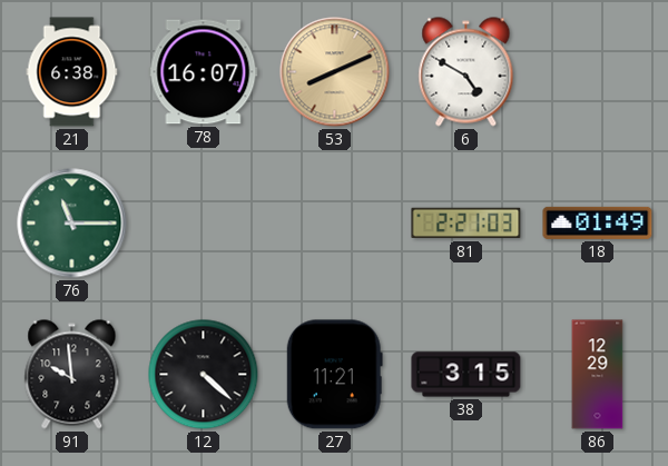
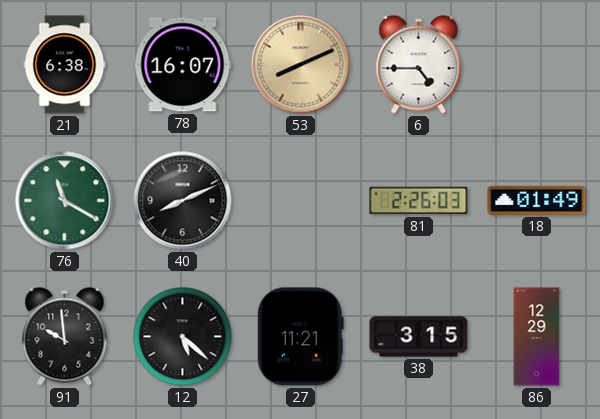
6: 4:50 -> 4:45 (419, 65)
76: 11:15 -> 11:20 (65, 201)
40: none -> 8:11 (183, 201)
81: 2:21 -> 2:26 (419, 201)
12: 4:22 -> 5:22 (183, 337)
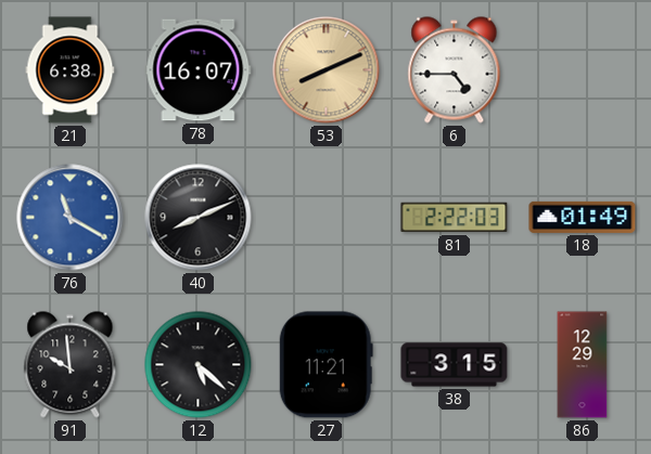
76 dial: green -> blue (71, 218)
81: 2:26 -> 2:22 (455, 218)
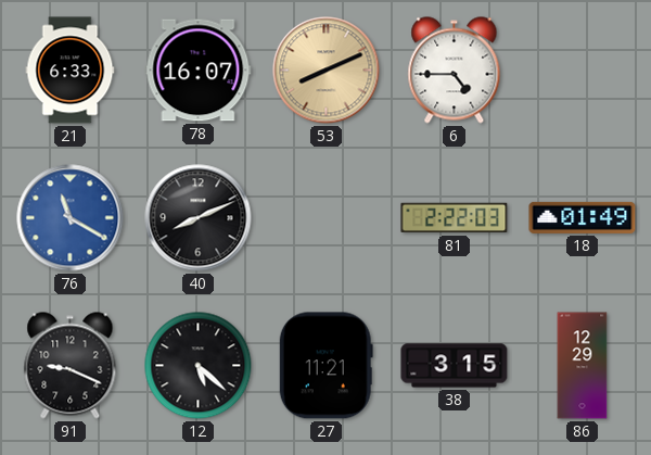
21: 6:38 -> 6:33 (71, 71)
91: 9:59 -> 9:19 (71, 366)
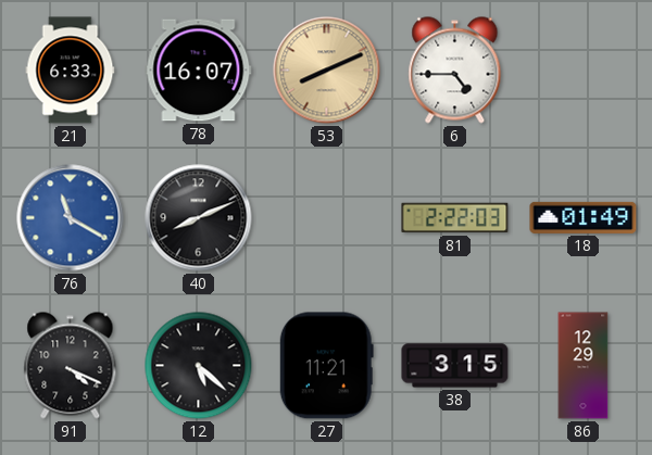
91: 9:19 -> 4:19 (71, 366)
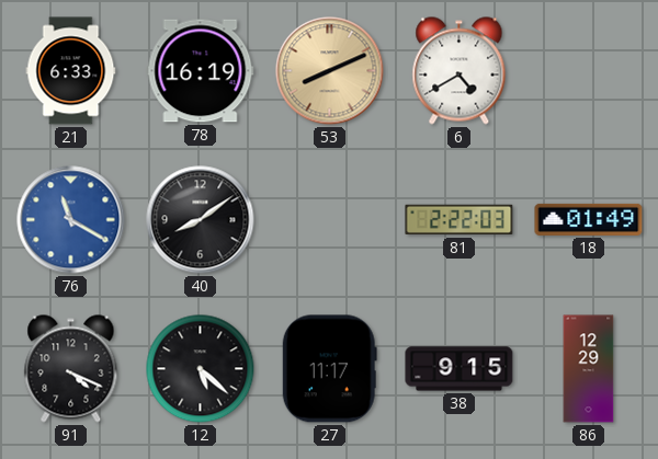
78: 16:07 -> 16:19 (201, 71)
6: 4:45 -> 4:40 (460, 71)
40: 8:11 -> 8:09 (201, 220)
27: 11:21 -> 11:17 (329, 369)
38: 3:15 -> 9:15 (460, 369)
